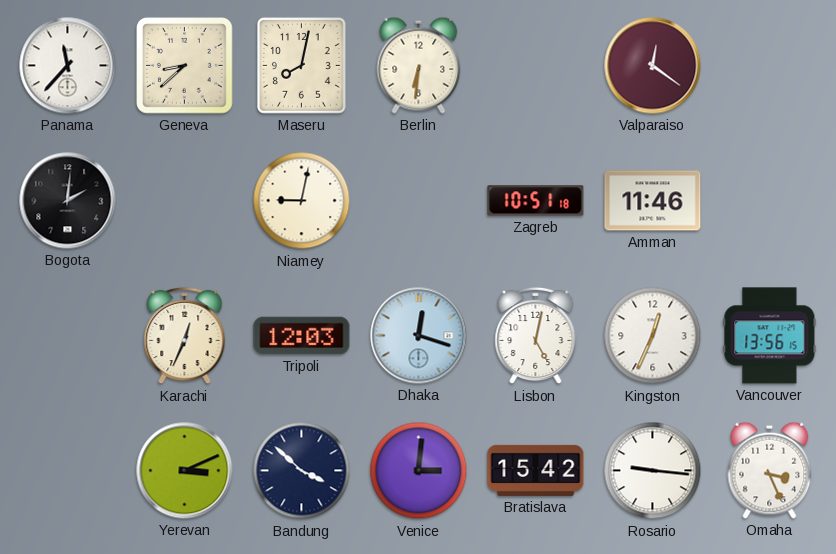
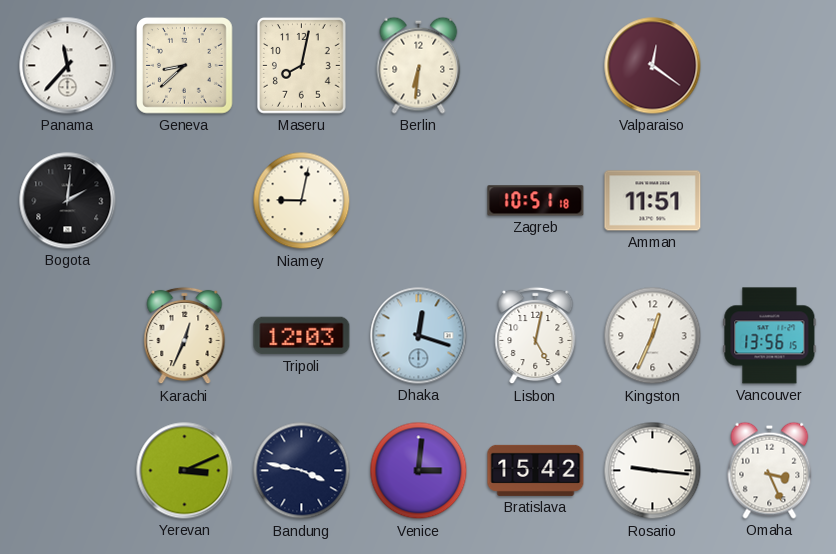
Amman: 11:46 -> 11:51 (653, 201)
Bandung: 3:52 -> 3:47 (302, 471)
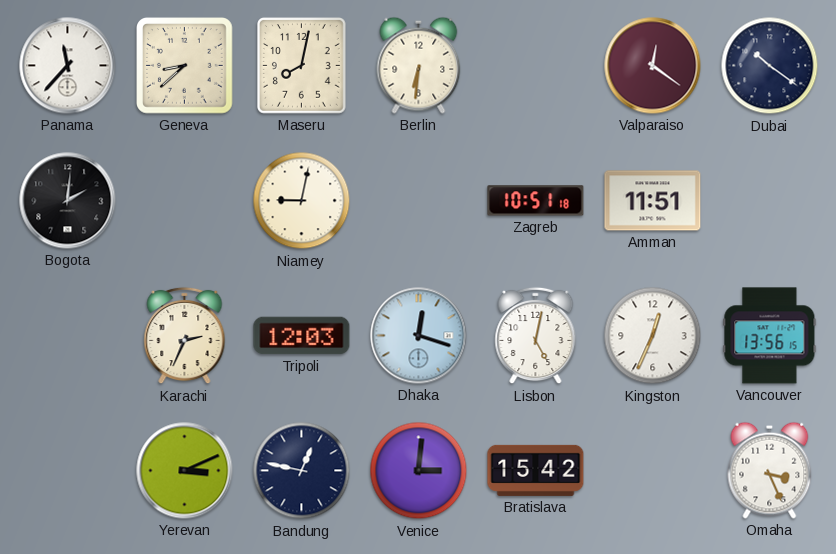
Dubai: none -> 10:21 (770, 66)
Karachi: 12:34 -> 2:34 (185, 336)
Bandung: 3:47 -> 12:47 (302, 471)
Rosario: 9:16 -> none (653, 471)
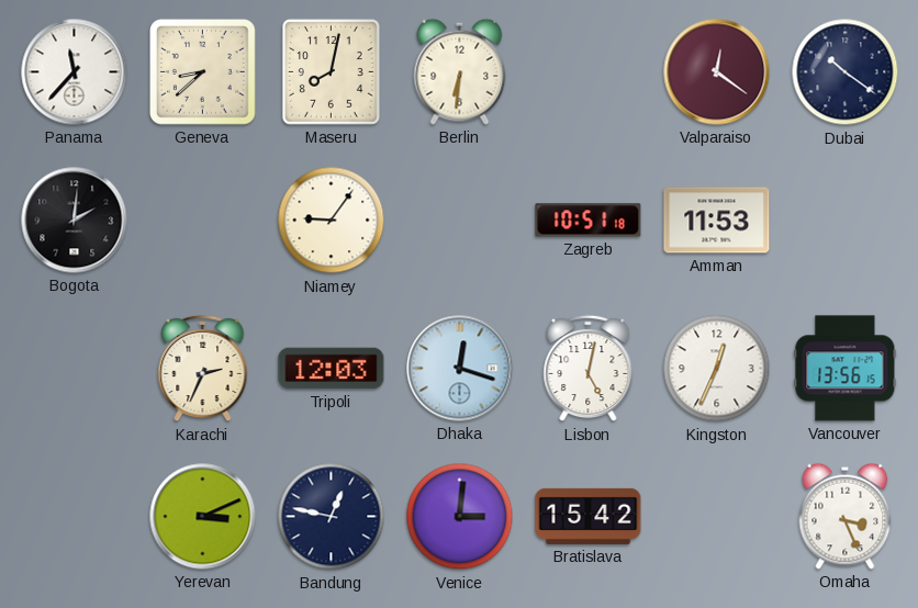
Niamey: 9:02 -> 9:06 (332, 221)
Amman: 11:51 -> 11:53 (717, 221)
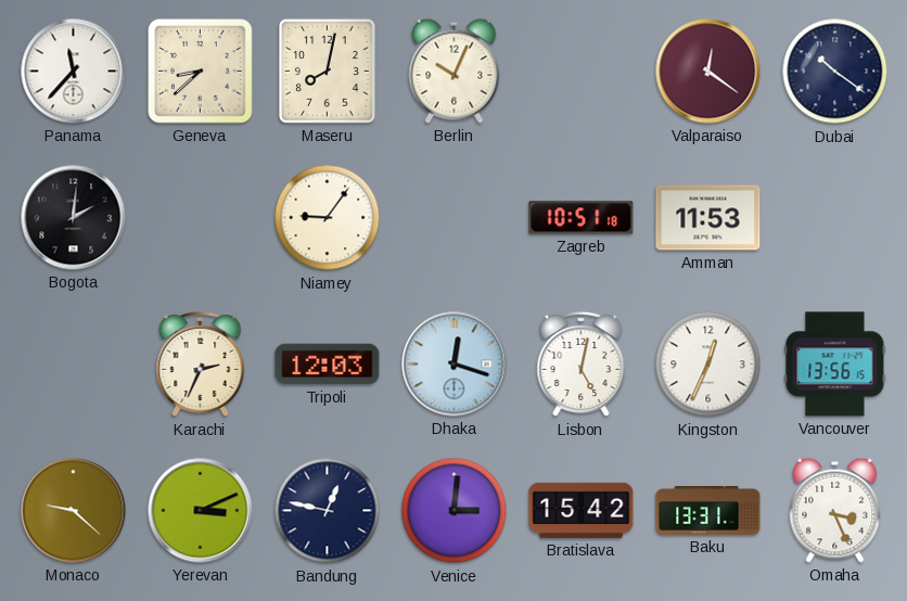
Berlin: 6:31 -> 10:04 (455, 71)
Monaco: none -> 9:22 (74, 511)
Baku: none -> 13:31 (708, 511)
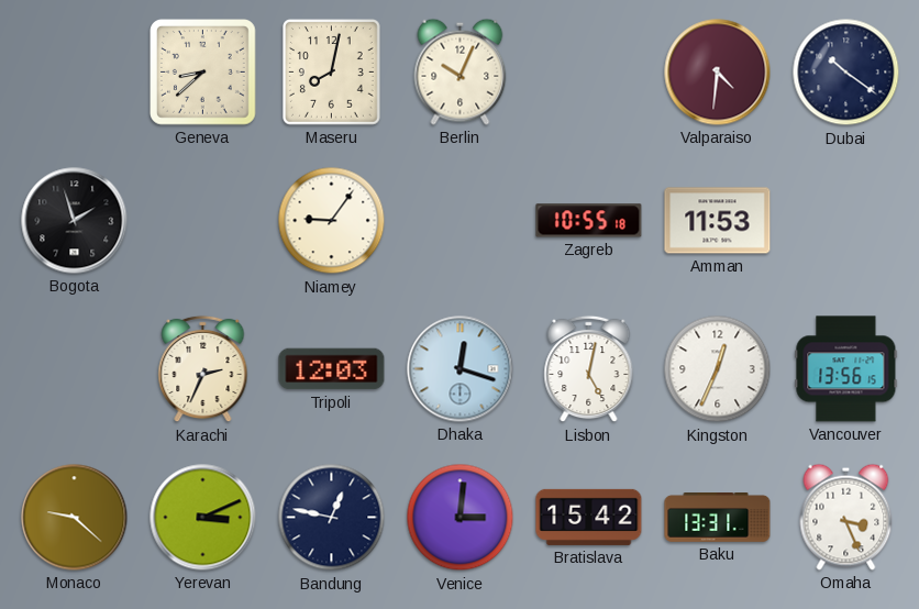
Panama: 11:37 -> none (74, 72)
Valparaiso: 12:21 -> 4:31 (718, 73)
Bogota: 2:01 -> 1:57 (75, 221)
Zagreb: 10:51 -> 10:55 (589, 221)
